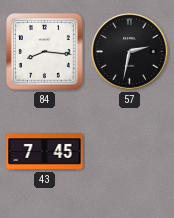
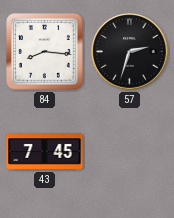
57: 2:32 -> 2:33 (130, 52)
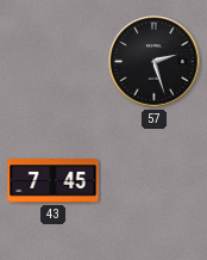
84: 8:16 -> none (45, 52)
57: 2:33 -> 2:27 (155, 62)
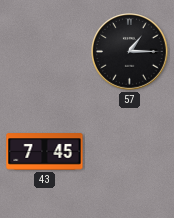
57: 2:27 -> 1:15 (130, 52)
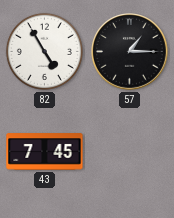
82: none -> 4:55 (44, 51)
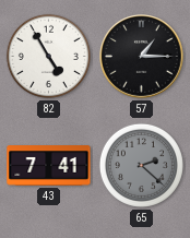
43: 7:45 -> 7:41 (49, 166)
65: none -> 2:22 (141, 165)
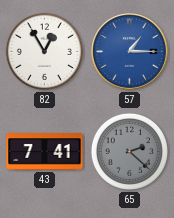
82: 4:55 -> 12:55 (44, 51)
57 dial: black -> blue (130, 52)
